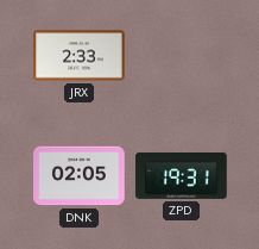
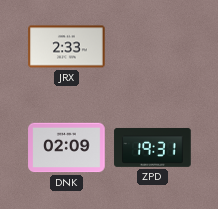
DNK: 02:05 -> 02:09 (67, 148)
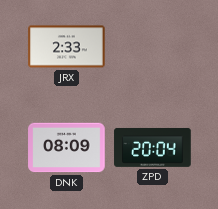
DNK: 02:09 -> 08:09 (67, 148)
ZPD: 19:31 -> 20:04 (153, 147)
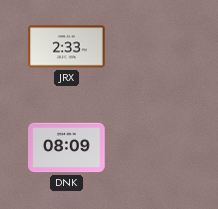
ZPD: 20:04 -> none (153, 147)
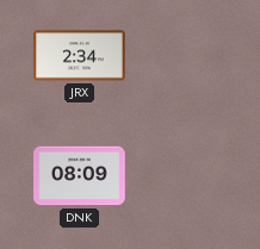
JRX: 2:33 -> 2:34 (80, 56)
